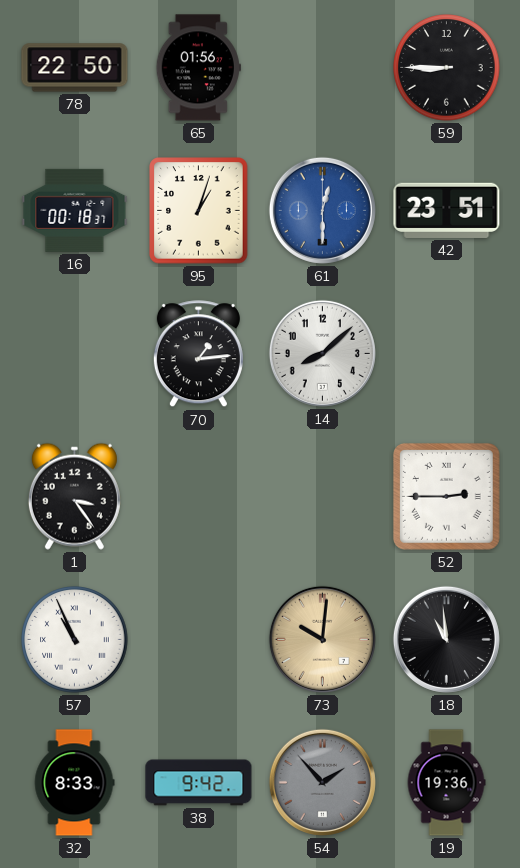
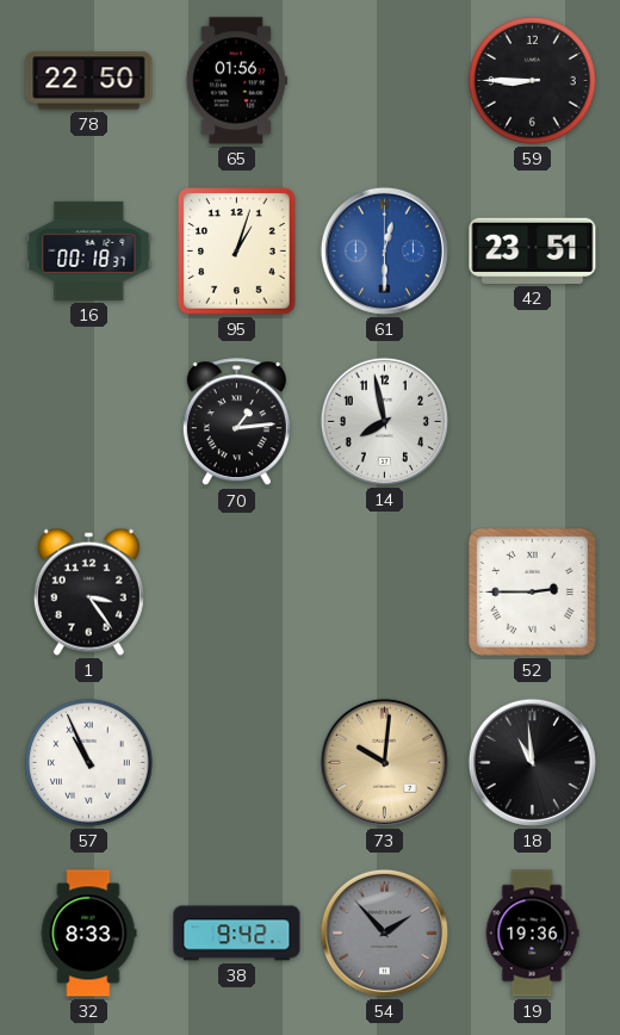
14: 8:08 -> 7:58 (384, 421)
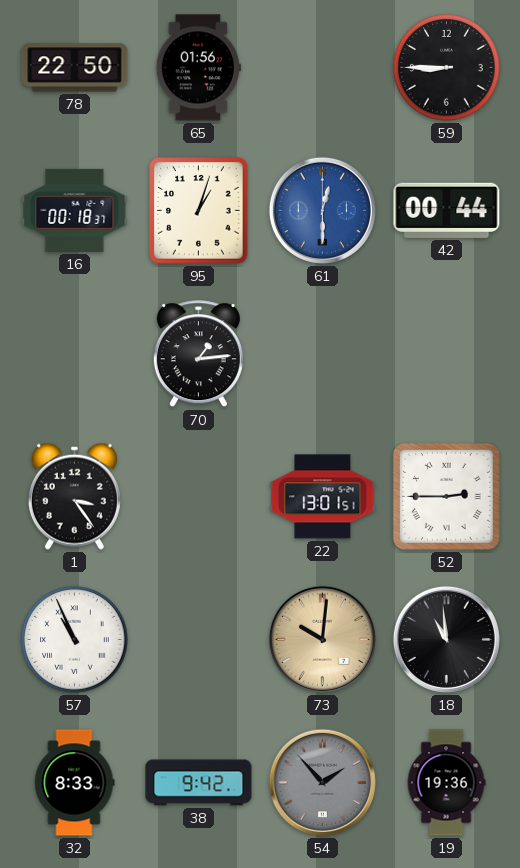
42: 23:51 -> 00:44 (447, 210)
14: 7:58 -> none (384, 421)
22: none -> 13:01 (323, 497)
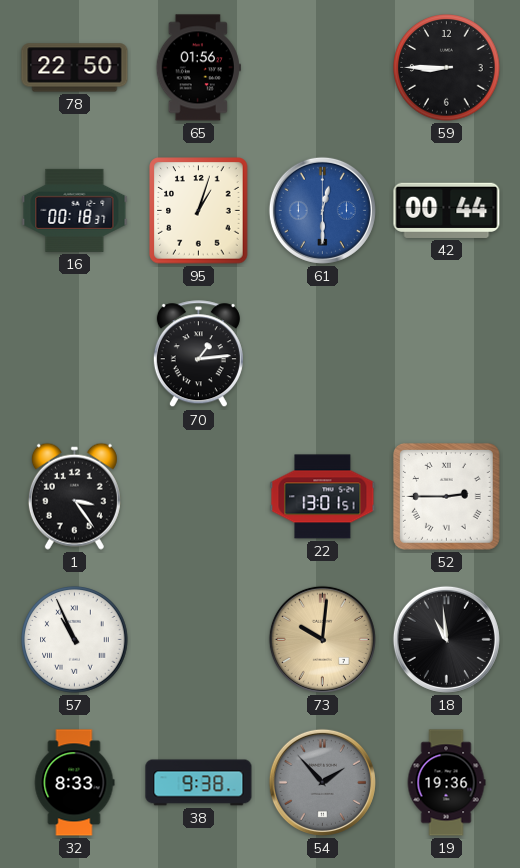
38: 9:42 -> 9:38 (199, 783)
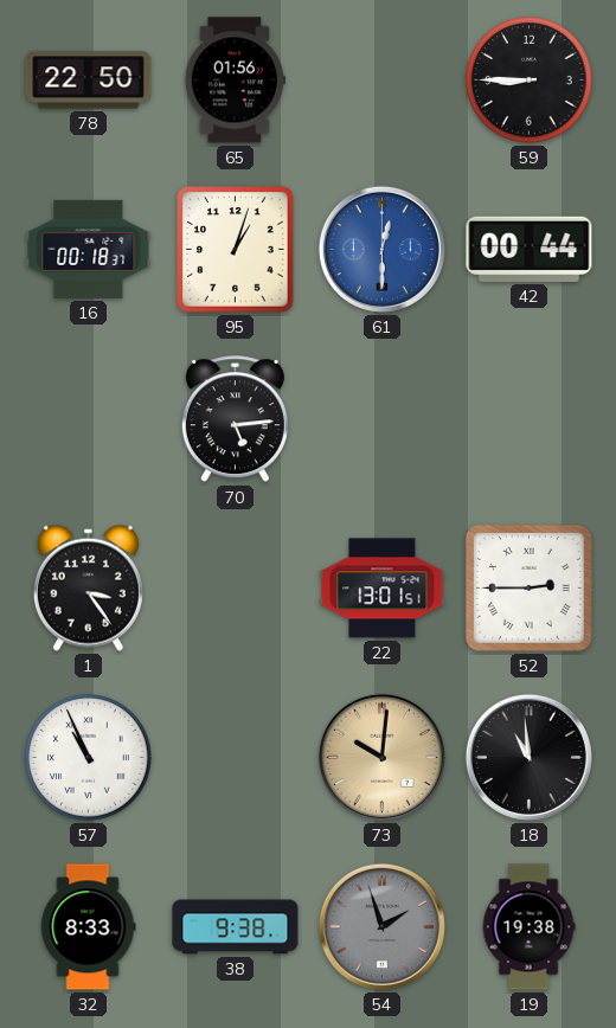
70: 1:14 -> 5:14 (235, 419)
54: 1:53 -> 1:57 (381, 926)
19: 19:36 -> 19:38 (528, 927)
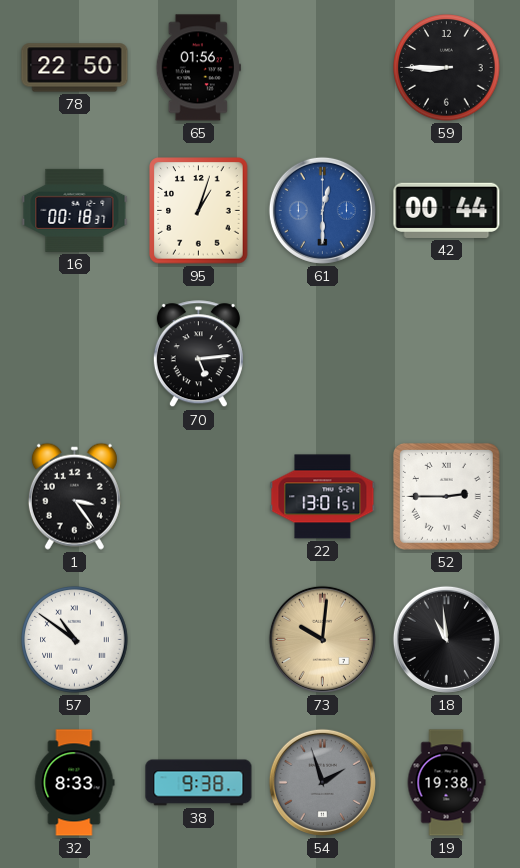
57: 10:56 -> 10:51 (75, 640)
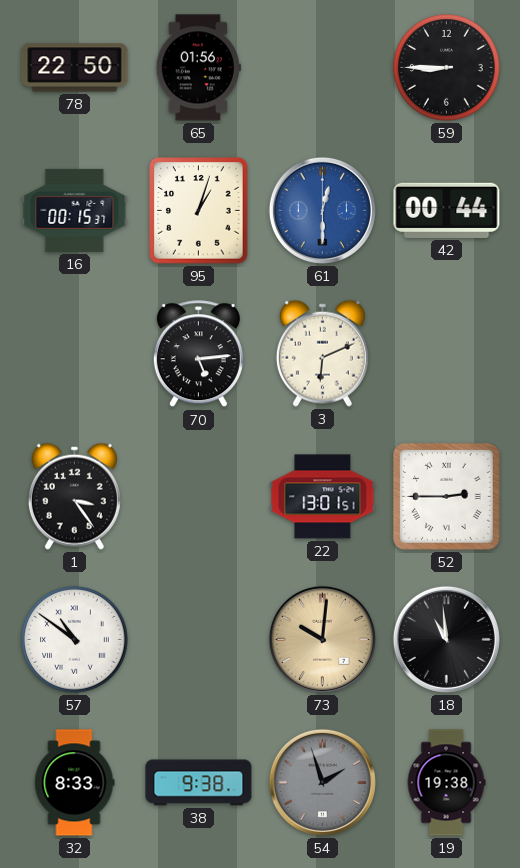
16: 00:18 -> 00:15 (75, 210)
3: none -> 6:11 (322, 353)
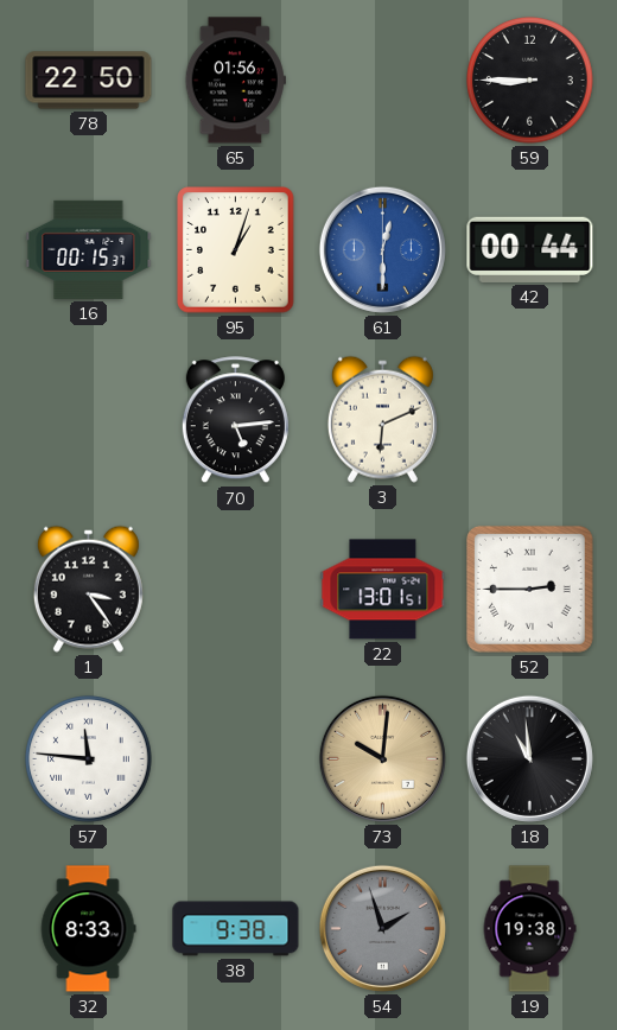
57: 10:51 -> 11:46 (89, 759)
